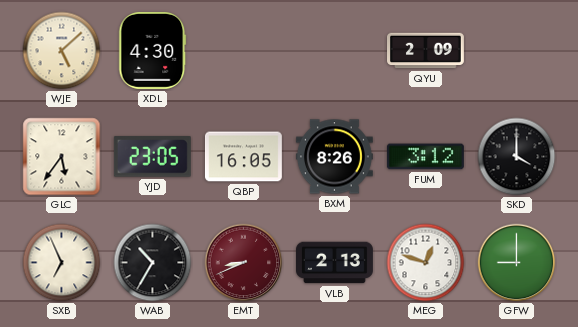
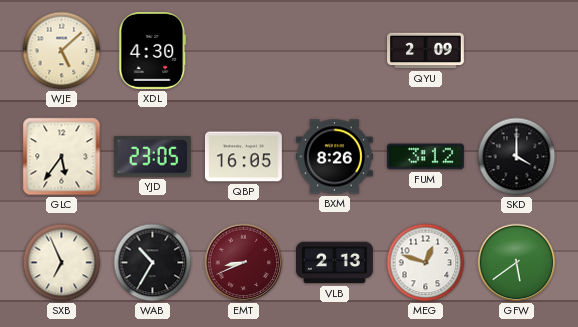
GFW: 9:00 -> 5:39 (517, 263)
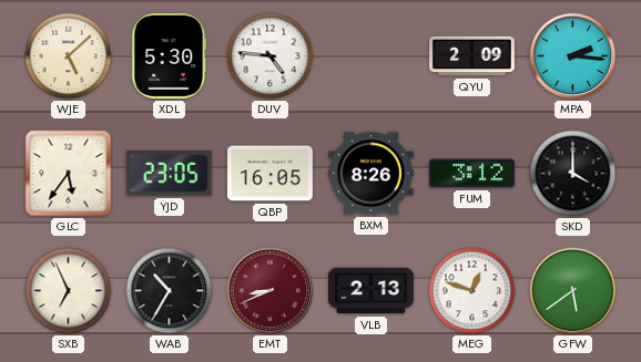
XDL: 4:30 -> 5:30 (170, 55)
DUV: none -> 4:46 (271, 56)
MPA: none -> 2:16 (573, 56)
